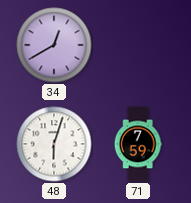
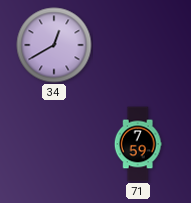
48: 6:03 -> none (54, 144)
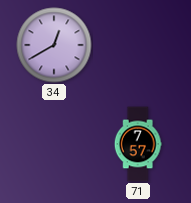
71: 7:59 -> 7:57 (138, 144)
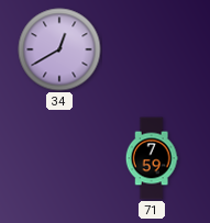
71: 7:57 -> 7:59 (152, 158)
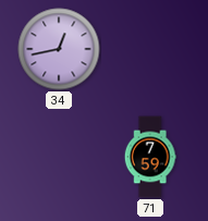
34: 12:40 -> 12:43 (59, 49)
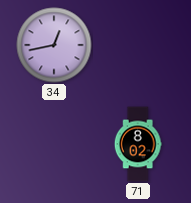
71: 7:59 -> 8:02 (138, 144)
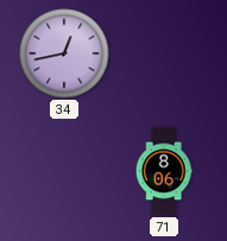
71: 8:02 -> 8:06 (164, 171)
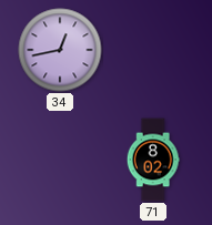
71: 8:06 -> 8:02 (153, 160)
